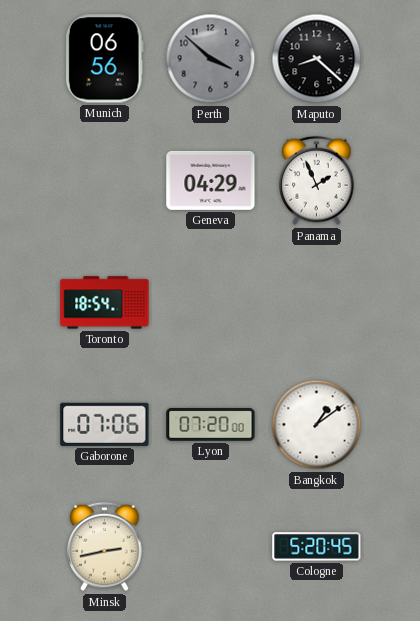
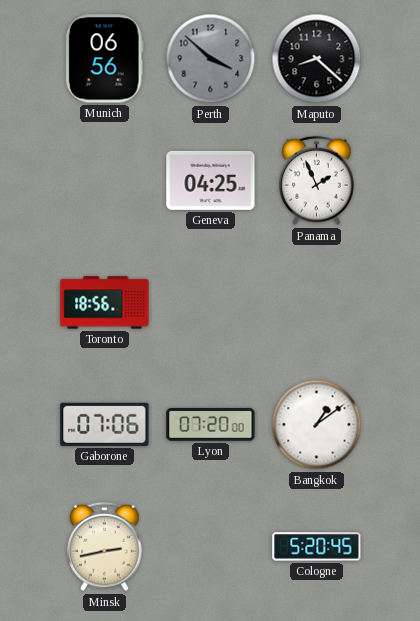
Geneva: 04:29 -> 04:25 (211, 180)
Toronto: 18:54 -> 18:56 (105, 303)
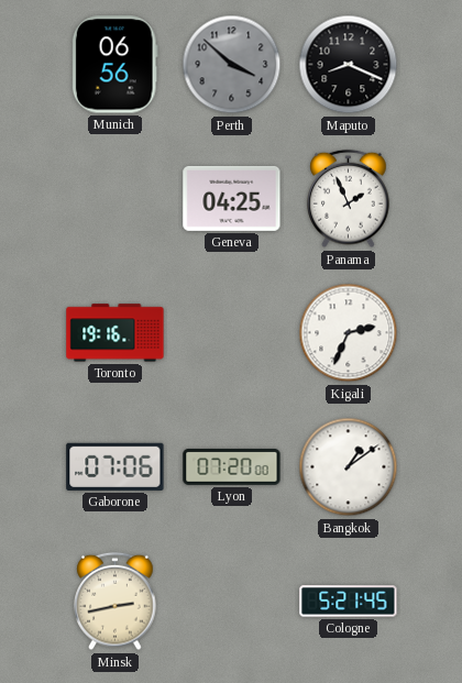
Maputo: 8:22 -> 8:19 (349, 65)
Toronto: 18:56 -> 19:16 (116, 333)
Kigali: none -> 2:34 (349, 333)
Cologne: 5:20 -> 5:21 (349, 602)
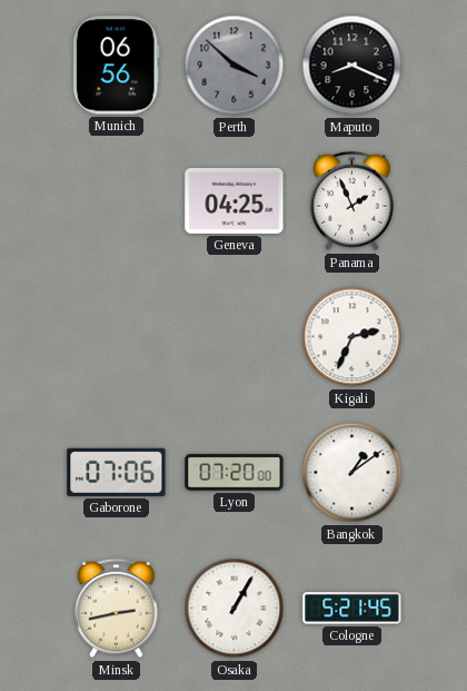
Toronto: 19:16 -> none (116, 333)
Osaka: none -> 1:05 (235, 609)
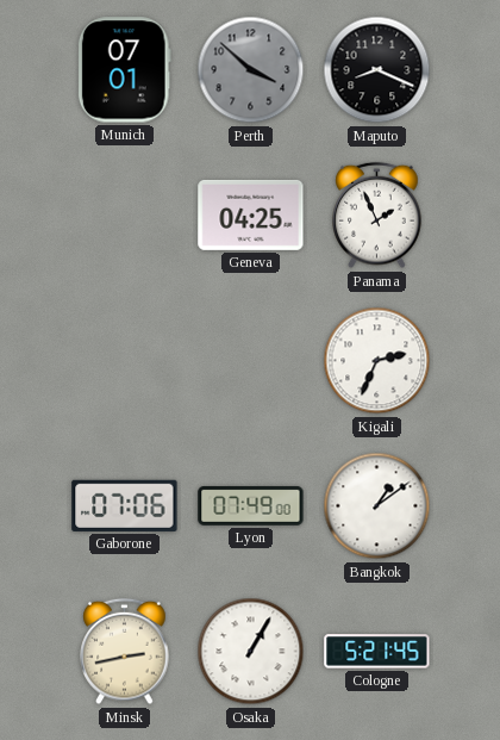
Munich: 06:56 -> 07:01 (124, 70)
Lyon: 07:20 -> 07:49 (251, 505)
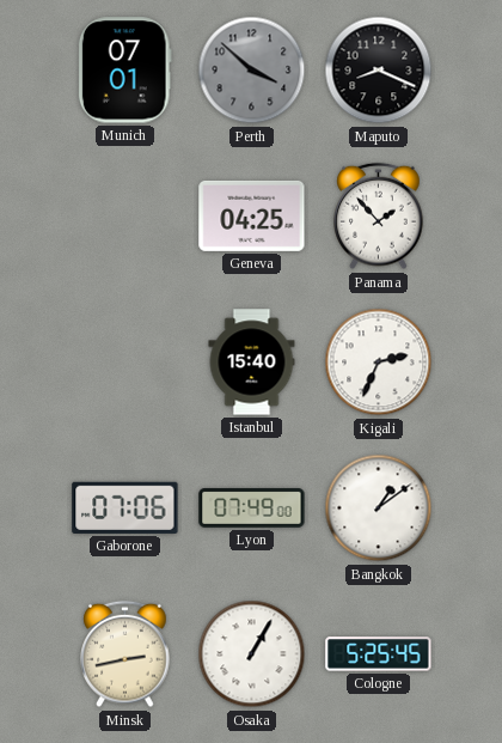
Panama: 1:56 -> 1:53 (379, 217)
Istanbul: none -> 15:40 (252, 363)
Cologne: 5:21 -> 5:25 (379, 654)
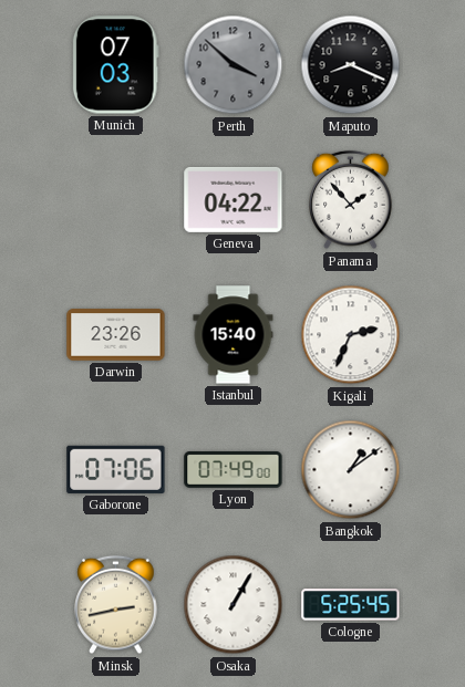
Munich: 07:01 -> 07:03 (115, 65)
Geneva: 04:25 -> 04:22 (234, 199)
Darwin: none -> 23:26 (116, 335)
